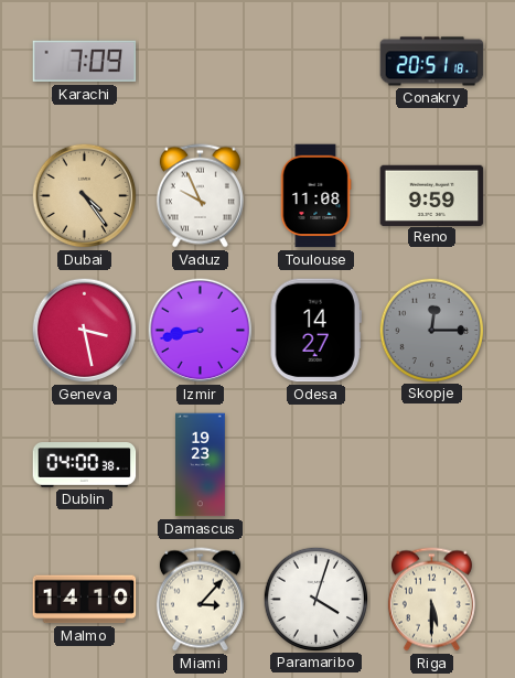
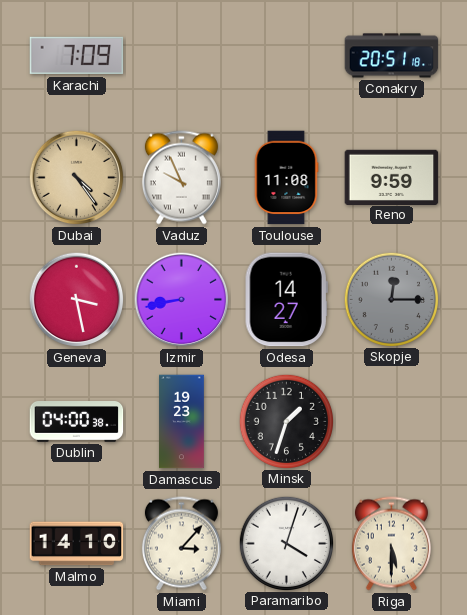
Minsk: none -> 1:33 (286, 421)
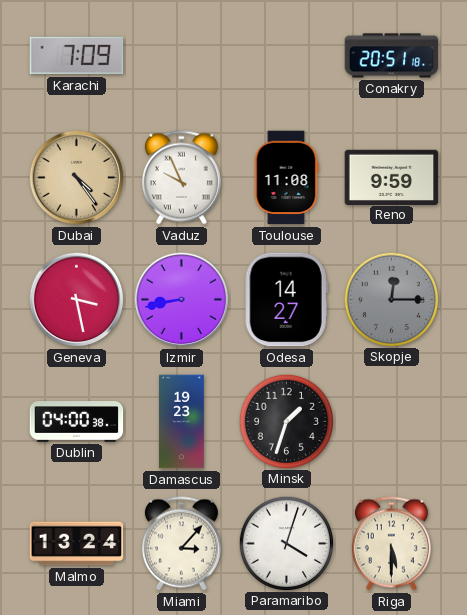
Malmo: 14:10 -> 13:24 (77, 544)
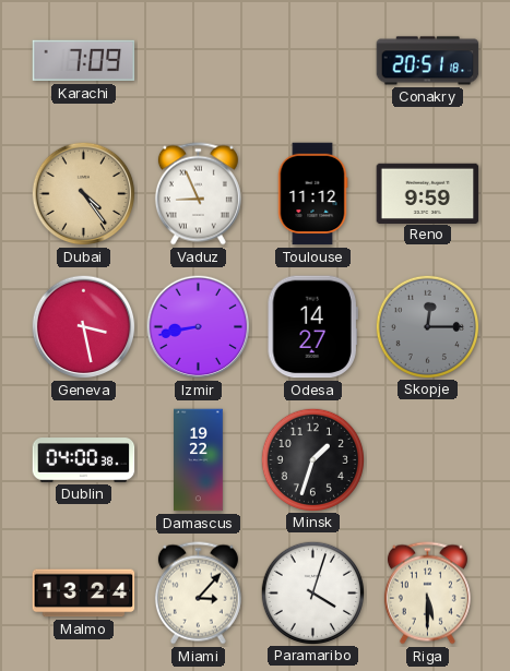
Vaduz: 9:56 -> 8:56 (198, 194)
Toulouse: 11:08 -> 11:12 (312, 194)
Damascus: 19:23 -> 19:22 (199, 460)
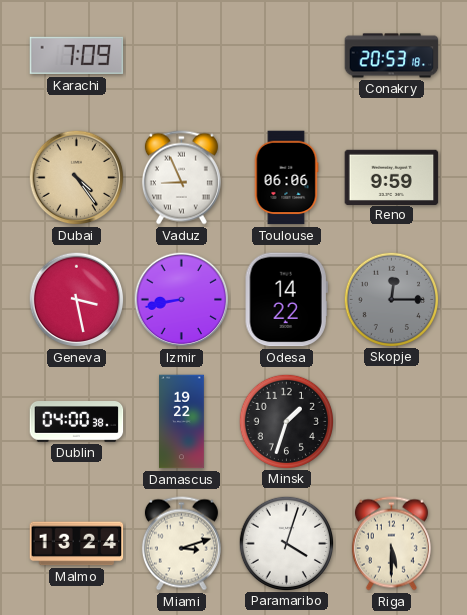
Conakry: 20:51 -> 20:53 (392, 56)
Toulouse: 11:12 -> 06:06 (286, 178)
Odesa: 14:27 -> 14:22 (286, 300)
Miami: 3:07 -> 3:12 (181, 544)
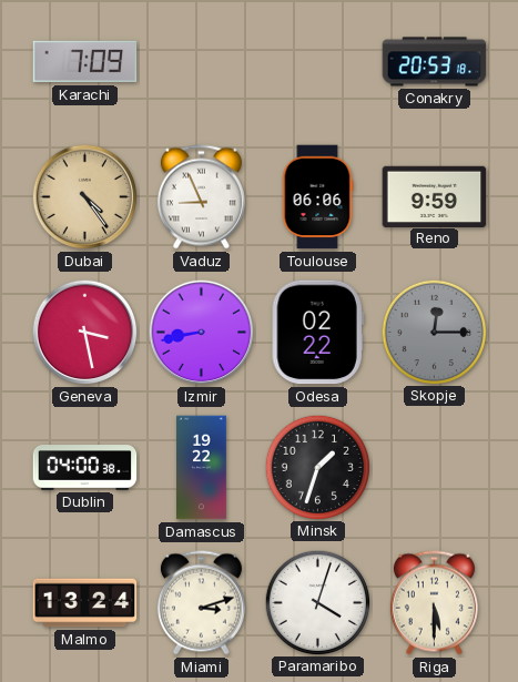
Odesa: 14:22 -> 02:22 (317, 333)
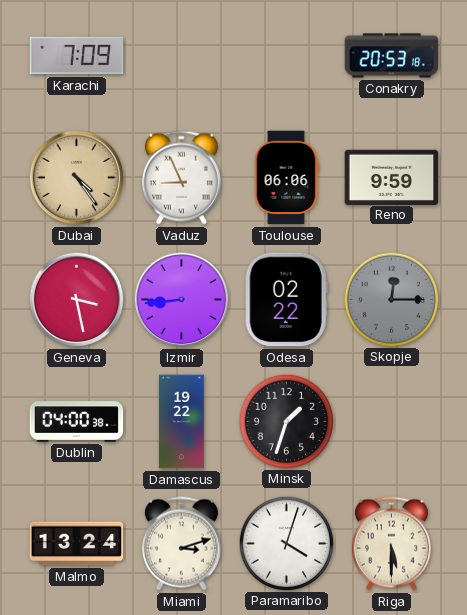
Izmir: 8:43 -> 8:44 (182, 300)
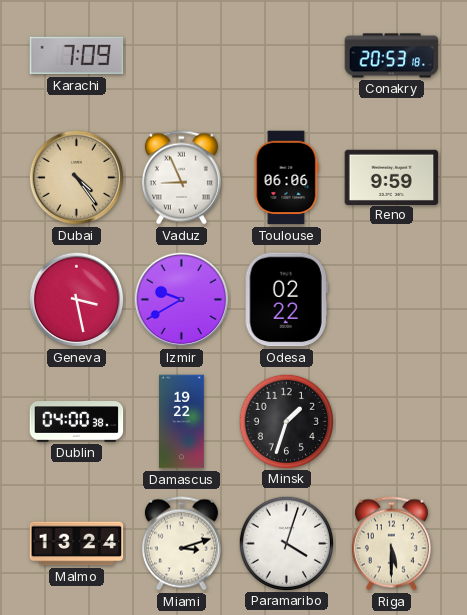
Izmir: 8:44 -> 9:40 (182, 300)
Skopje: 12:15 -> none (391, 299)
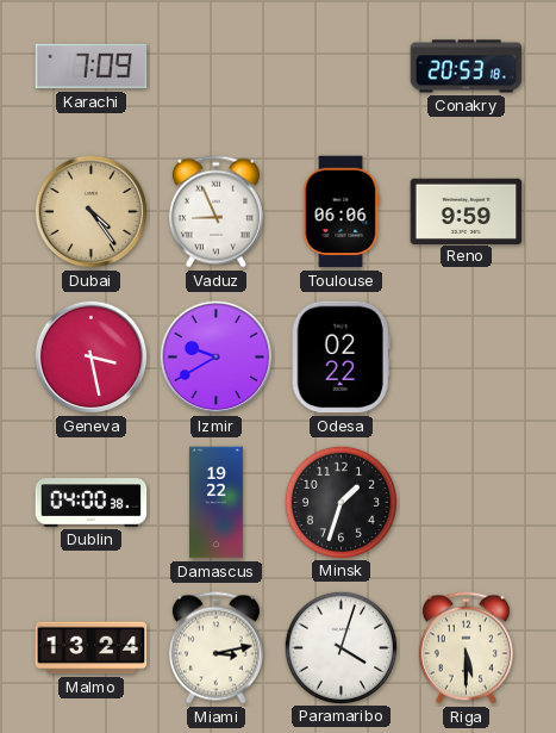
Miami: 3:12 -> 3:13 (215, 648)
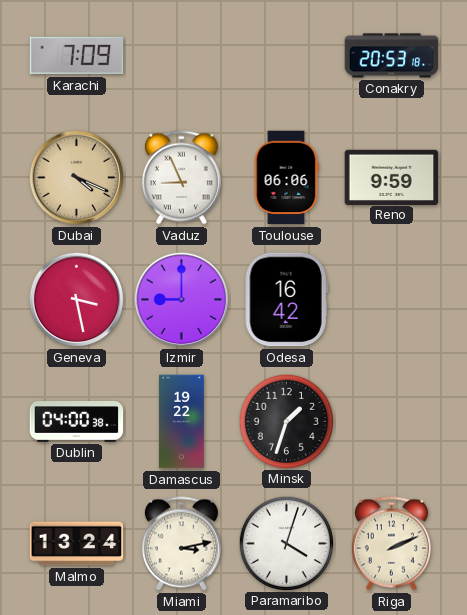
Dubai: 4:24 -> 4:19 (77, 178)
Izmir: 9:40 -> 9:00 (182, 300)
Odesa: 02:22 -> 16:42 (286, 300)
Riga: 5:30 -> 2:11 (391, 544)
